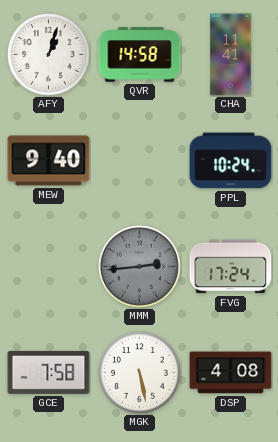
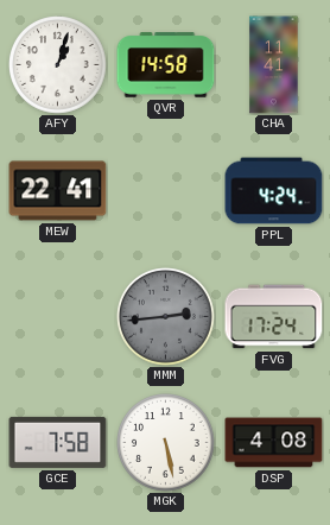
MEW: 9:40 -> 22:41 (58, 191)
PPL: 10:24 -> 4:24 (274, 191)
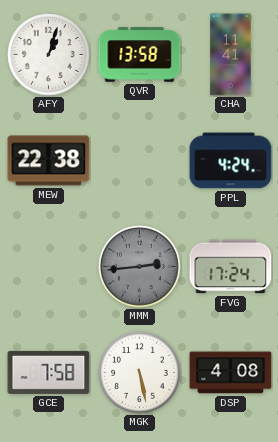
QVR: 14:58 -> 13:58 (140, 55)
MEW: 22:41 -> 22:38 (49, 161)
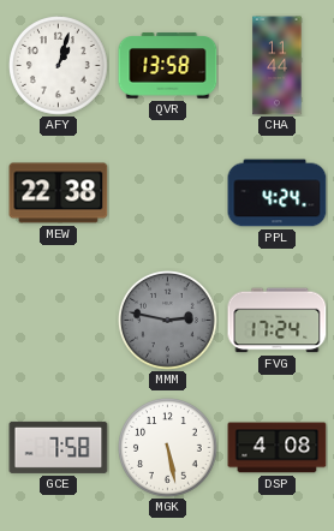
CHA: 11:41 -> 11:44 (278, 66)
MMM: 2:44 -> 2:47 (168, 321)
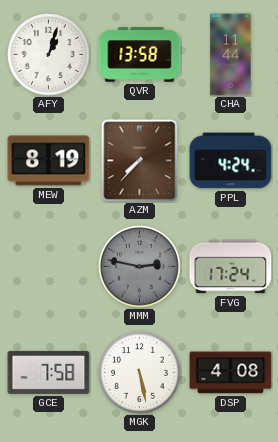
MEW: 22:38 -> 8:19 (49, 161)
AZM: none -> 7:37 (140, 160)
